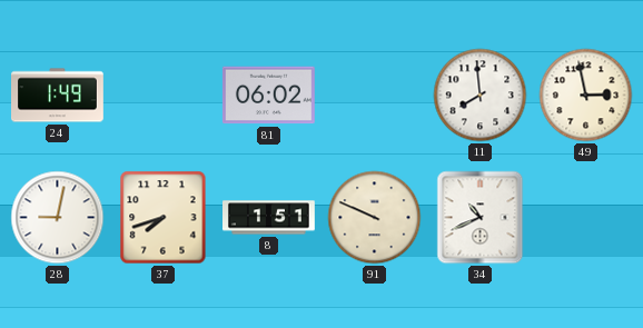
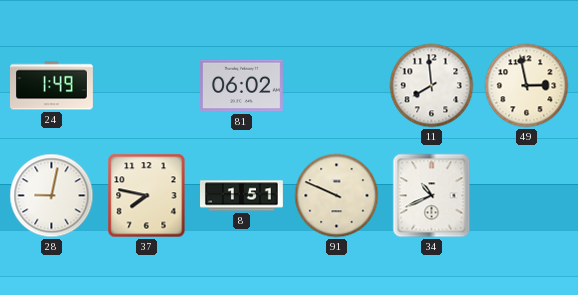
37: 7:42 -> 7:47 (147, 196)
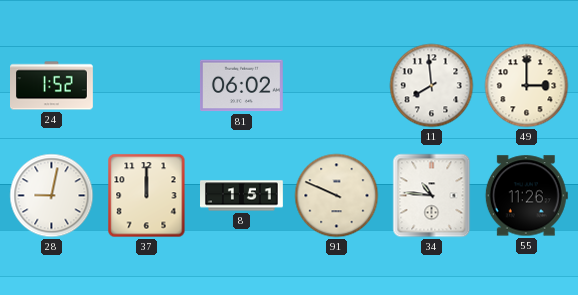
24: 1:49 -> 1:52 (52, 86)
49: 2:58 -> 3:00 (527, 86)
37: 7:47 -> 12:00 (147, 196)
34: 10:41 -> 10:46 (432, 196)
55: none -> 11:26 (526, 196)
